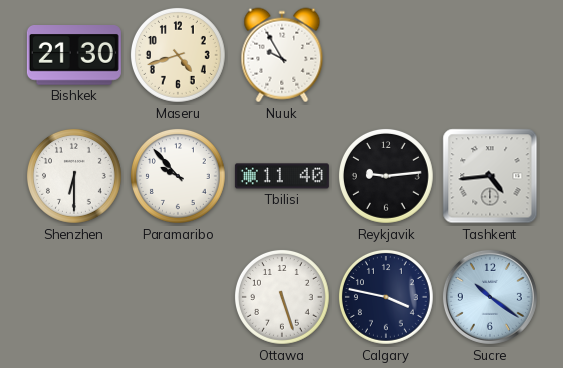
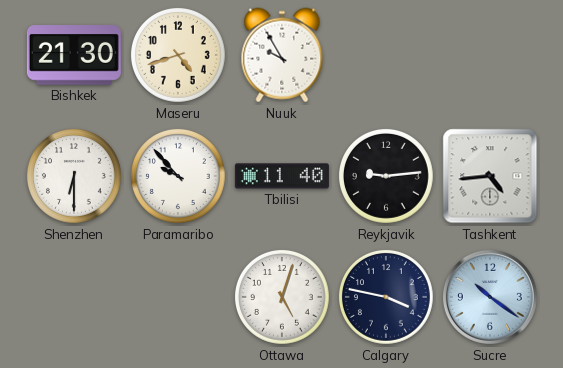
Ottawa: 5:27 -> 5:03 (282, 297)
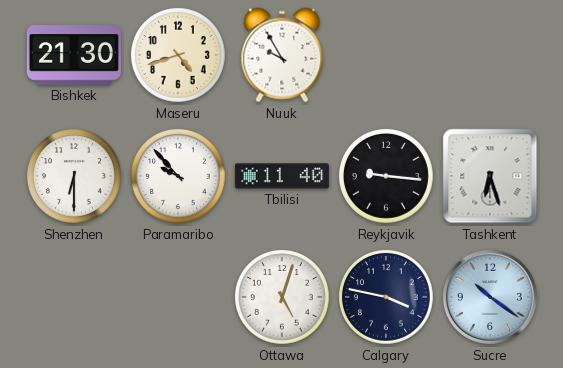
Reykjavik: 9:14 -> 9:16 (386, 176)
Tashkent: 4:44 -> 6:27 (490, 176)
